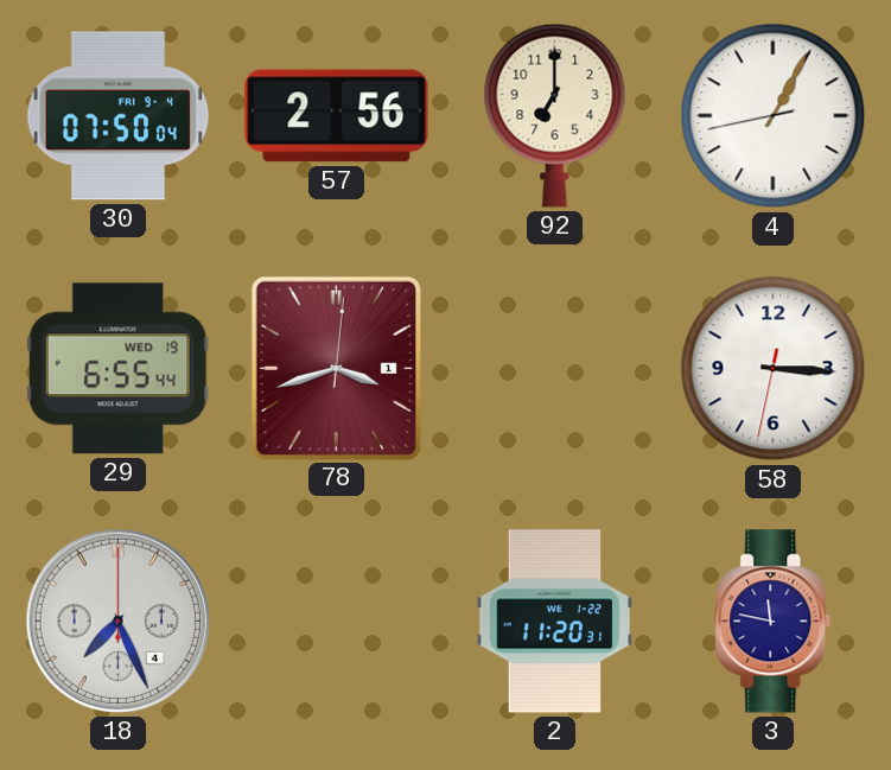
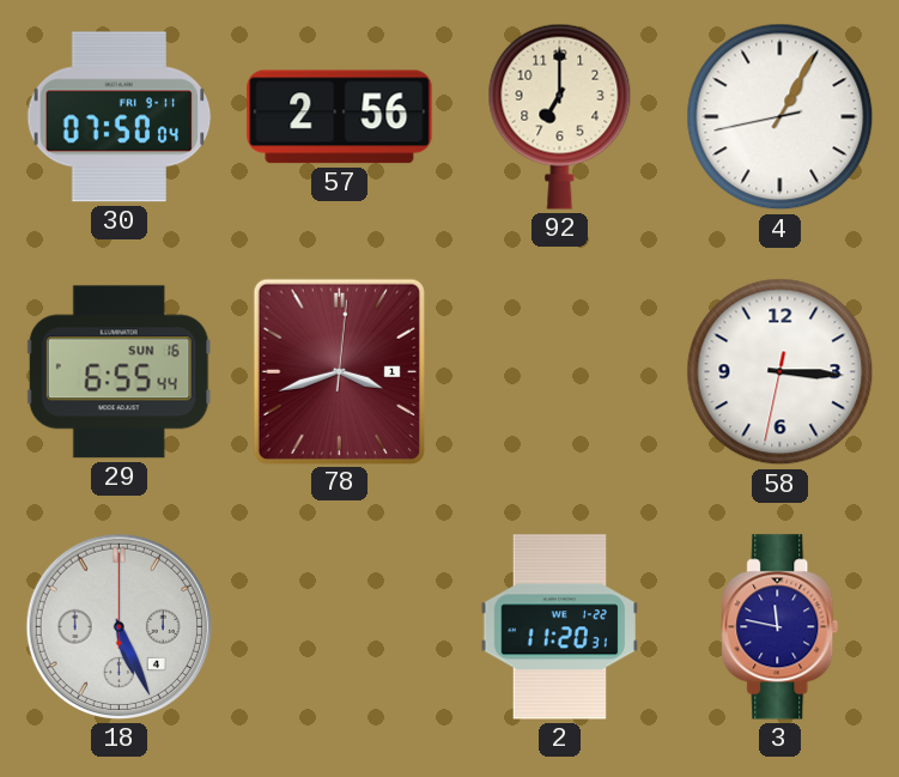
30 date: FRI 9-4 -> FRI 9-11 (120, 117)
29 date: WED 19 -> SUN 16 (119, 372)
18: 7:26 -> 5:26 (119, 626)
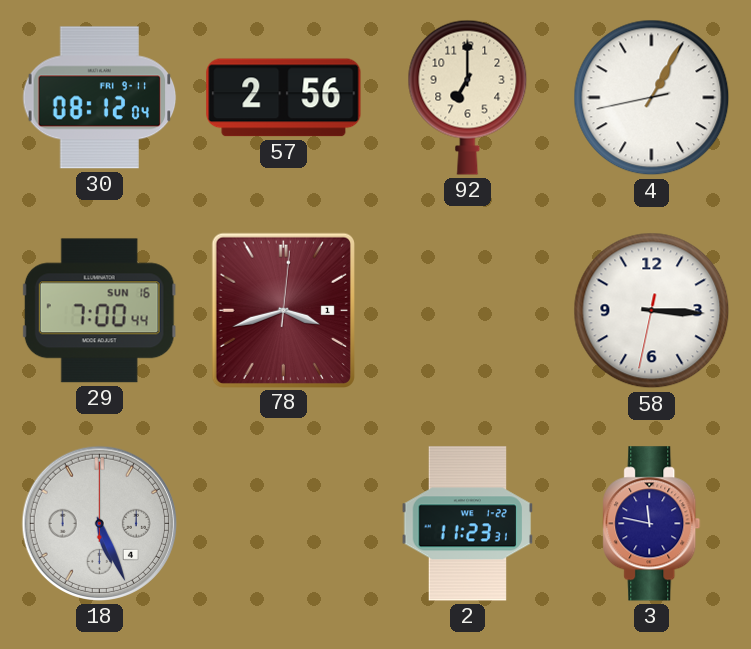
30: 07:50 -> 08:12 (100, 98)
29: 6:55 -> 7:00 (99, 311)
2: 11:20 -> 11:23 (467, 524)
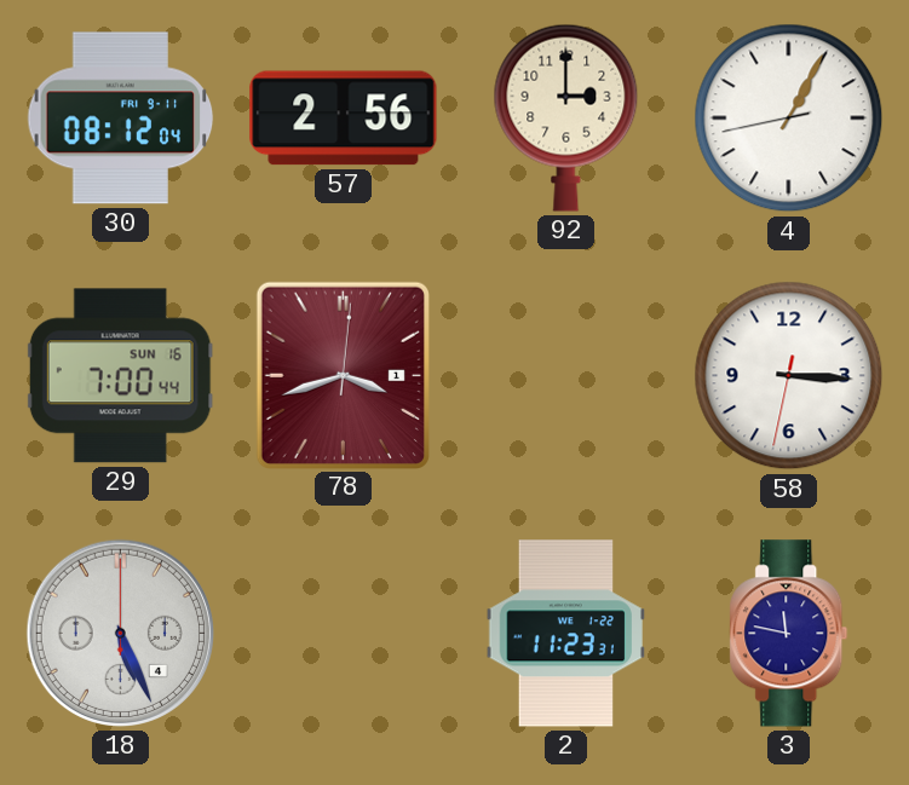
92: 7:00 -> 3:00 (566, 117)
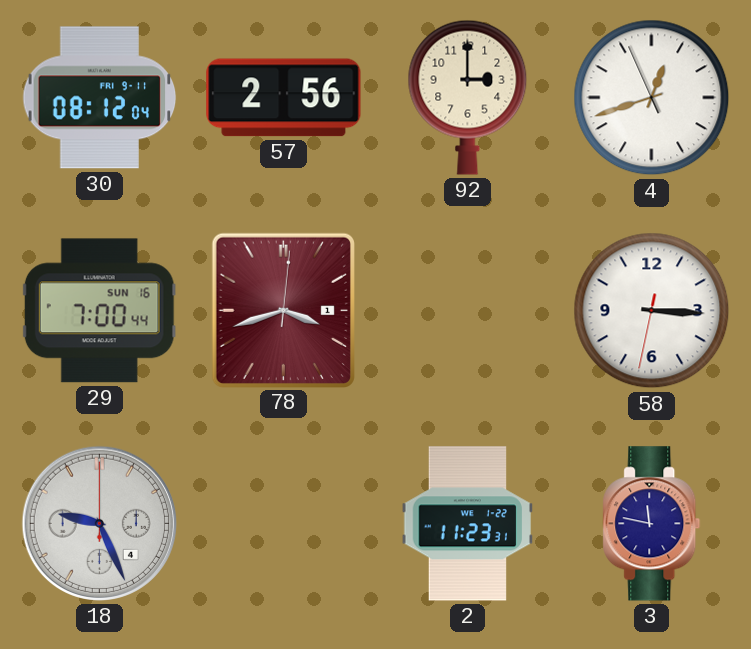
4: 1:04 -> 12:41 (652, 98)
18: 5:26 -> 9:26 (99, 523)
